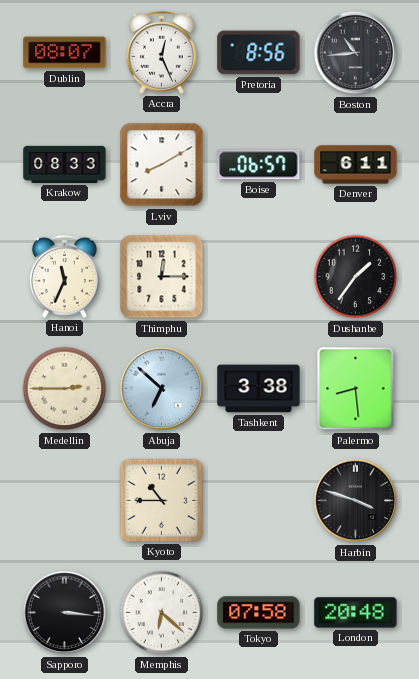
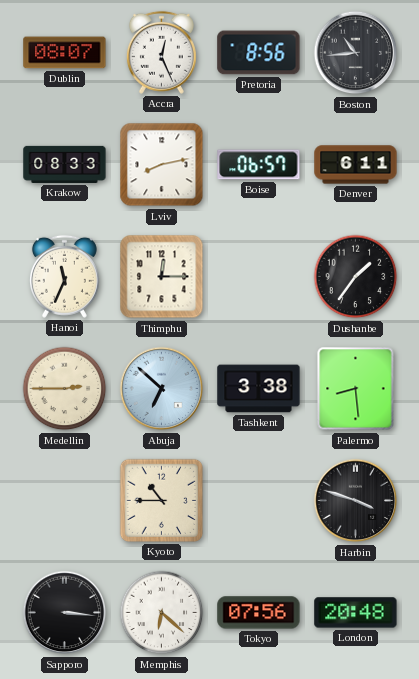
Lviv: 8:10 -> 8:13 (162, 165)
Tokyo: 07:58 -> 07:56 (259, 613)
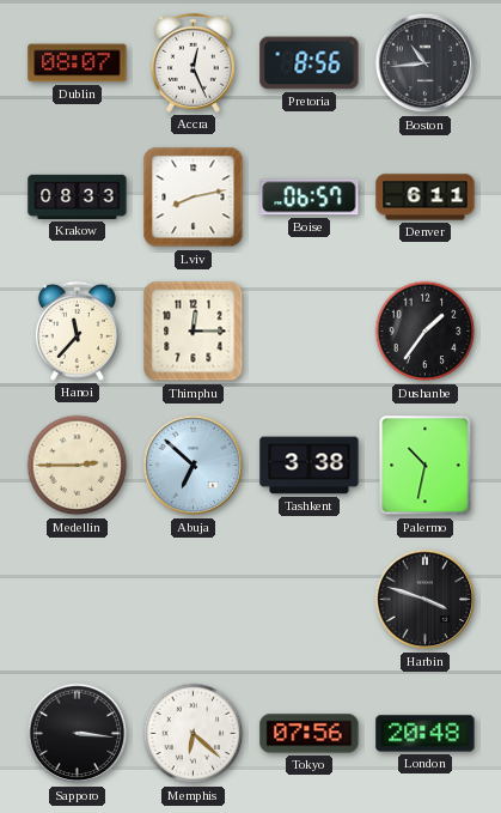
Hanoi: 11:34 -> 11:37 (77, 330)
Palermo: 8:29 -> 10:32 (426, 466)
Kyoto: 10:45 -> none (161, 500)
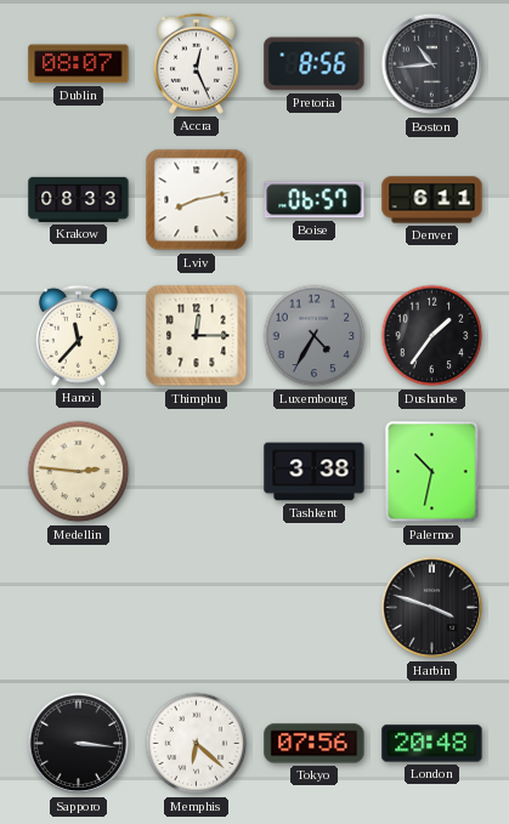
Luxembourg: none -> 4:35 (315, 336)
Medellin: 2:45 -> 2:46 (79, 472)
Abuja: 6:52 -> none (194, 466)
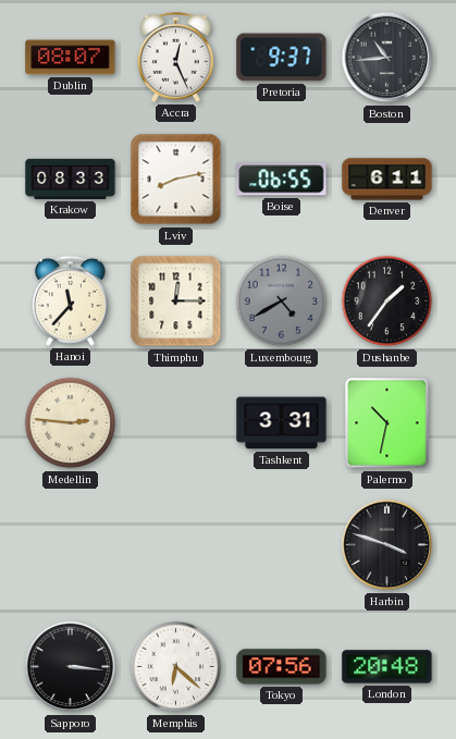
Pretoria: 8:56 -> 9:37 (282, 58)
Boise: 06:57 -> 06:55 (282, 180)
Luxembourg: 4:35 -> 4:40 (282, 301)
Tashkent: 3:38 -> 3:31 (282, 423)
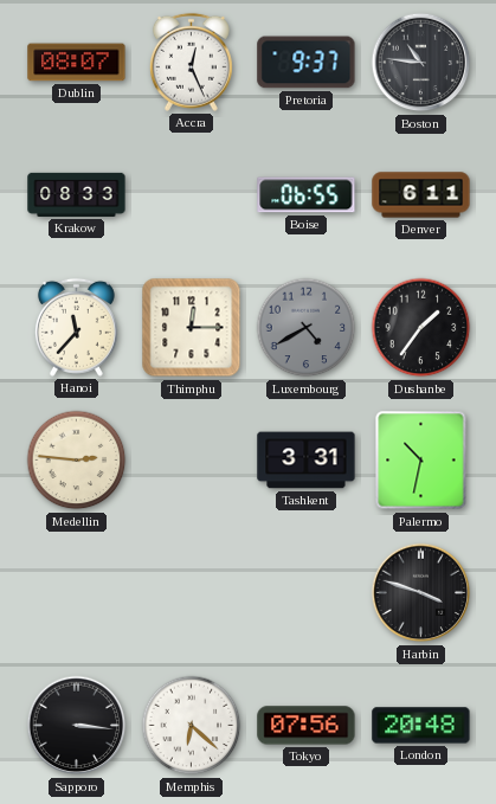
Boston: 10:44 -> 10:46 (421, 63)
Lviv: 8:13 -> none (176, 180)
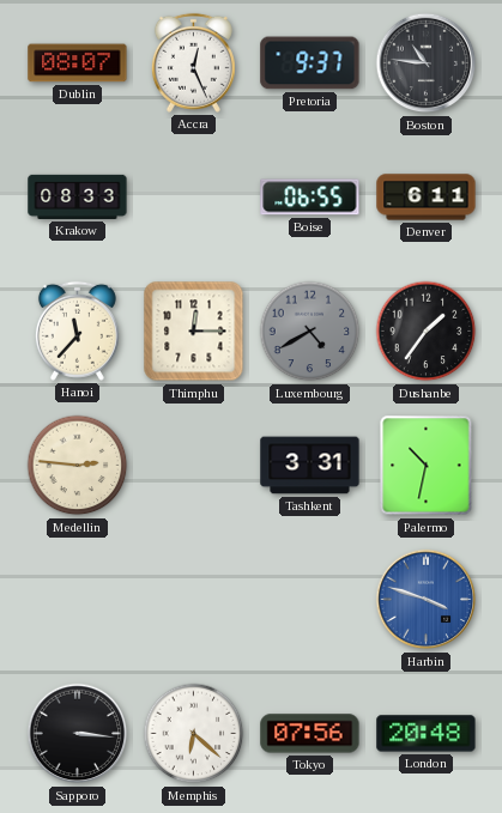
Harbin dial: black -> blue (427, 600)
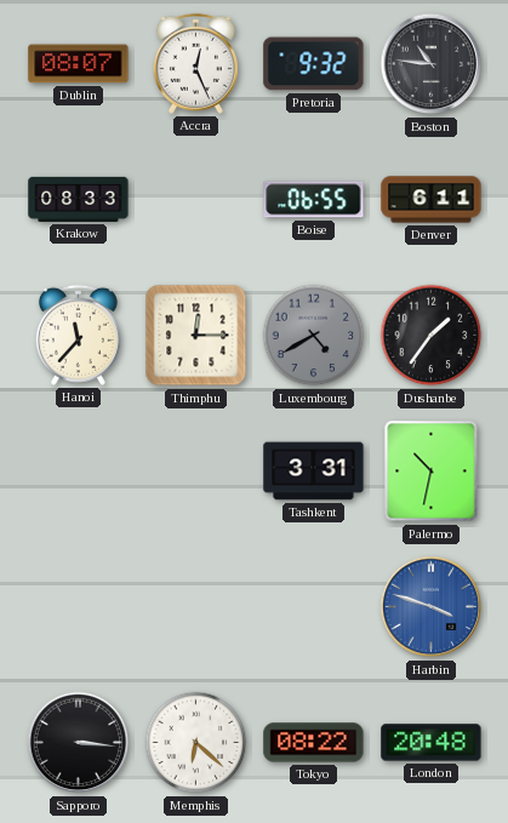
Pretoria: 9:37 -> 9:32 (314, 64)
Medellin: 2:46 -> none (78, 466)
Tokyo: 07:56 -> 08:22 (314, 743)
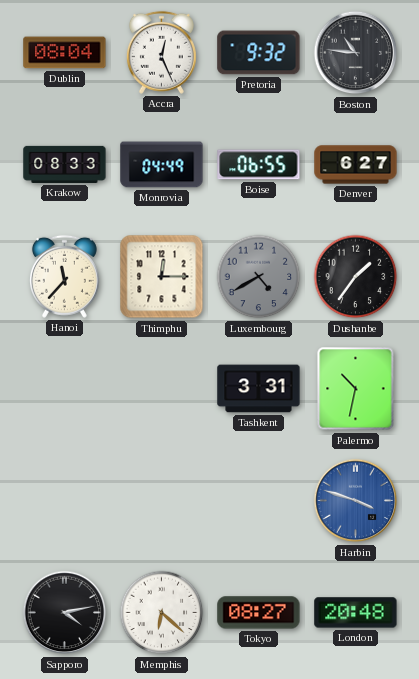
Dublin: 08:07 -> 08:04 (65, 53)
Monrovia: none -> 04:49 (162, 165)
Denver: 6:11 -> 6:27 (356, 165)
Sapporo: 3:16 -> 4:13 (65, 613)
Tokyo: 08:22 -> 08:27 (259, 613)
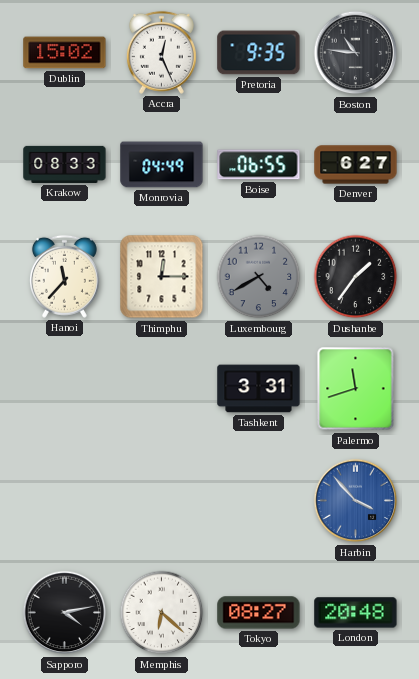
Dublin: 08:04 -> 15:02 (65, 53)
Pretoria: 9:32 -> 9:35 (259, 53)
Palermo: 10:32 -> 11:42 (356, 389)
Harbin: 3:48 -> 3:53 (356, 501)
